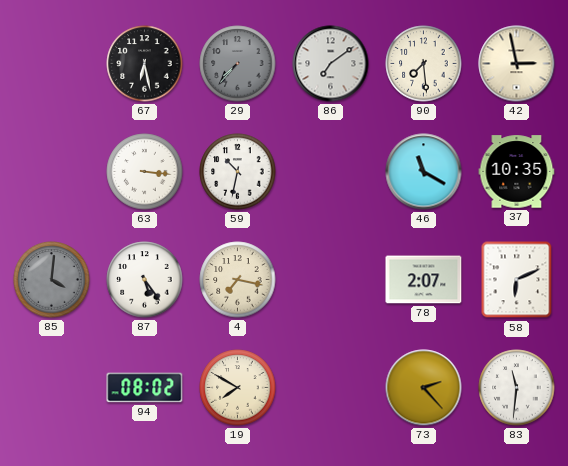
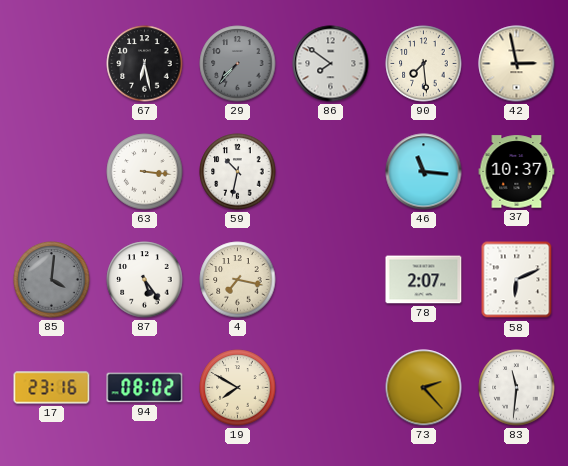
86: 7:09 -> 7:51 (331, 64)
46: 11:20 -> 11:16 (424, 172)
37: 10:35 -> 10:37 (517, 172)
17: none -> 23:16 (52, 388)
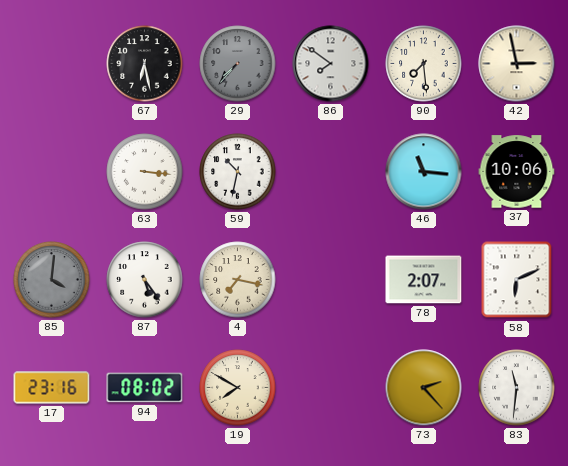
37: 10:37 -> 10:06 (517, 172)
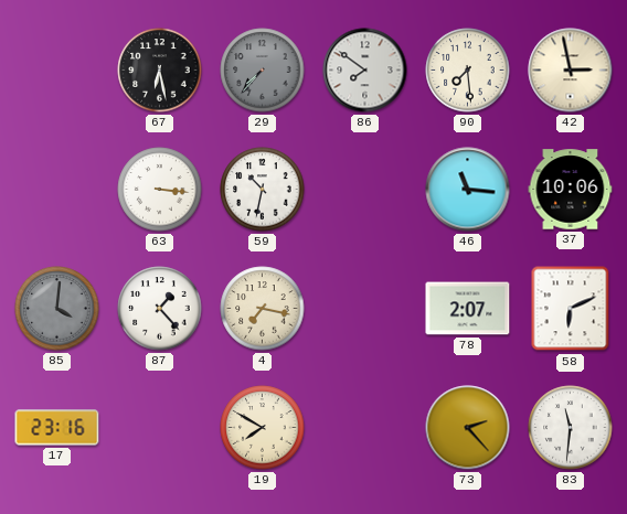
87: 5:24 -> 1:23 (160, 309)
94: 08:02 -> none (145, 388)
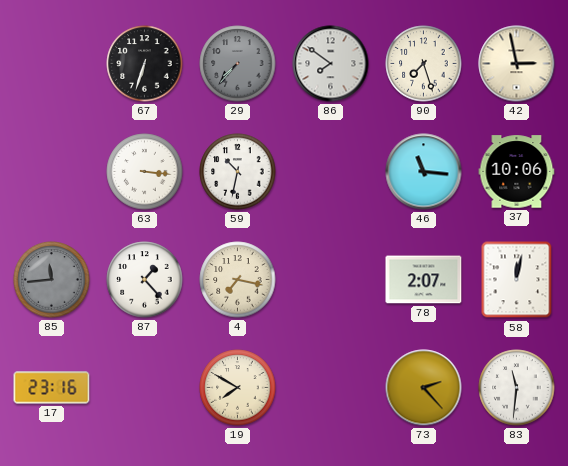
67: 6:28 -> 6:33 (145, 64)
90: 7:29 -> 7:27 (424, 64)
85: 4:01 -> 11:44 (52, 280)
58: 6:11 -> 12:02 (517, 280)
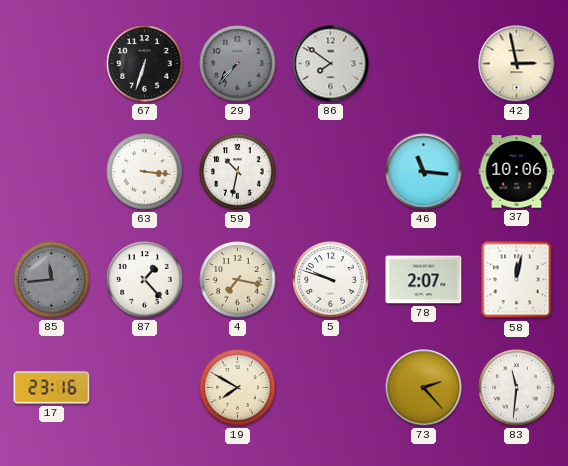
90: 7:27 -> none (424, 64)
5: none -> 9:48 (331, 280)
